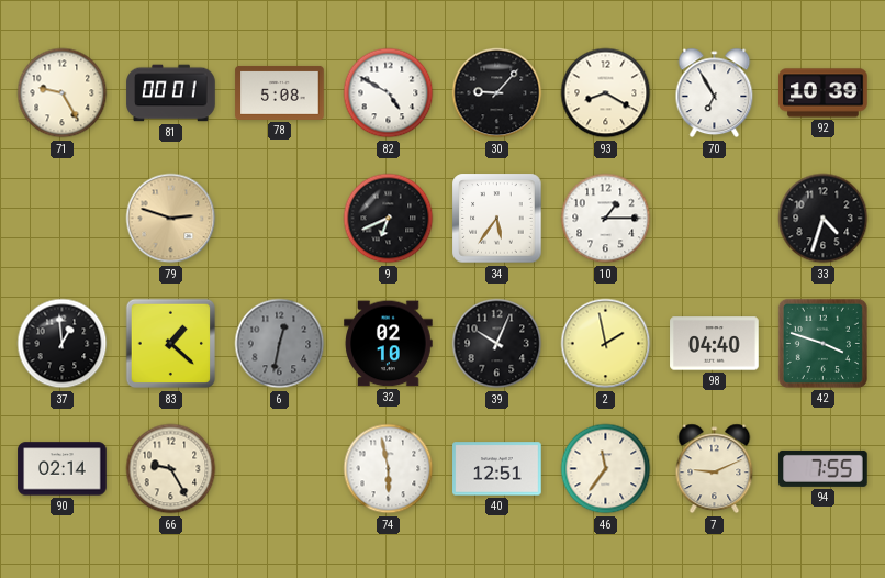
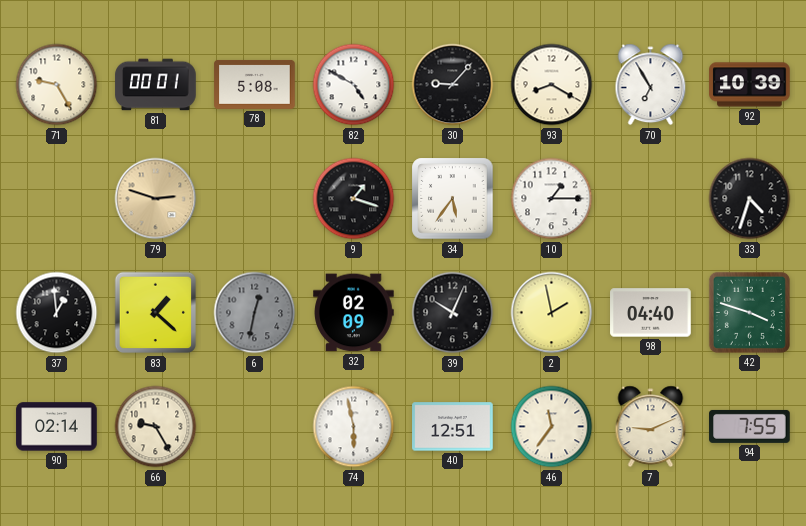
9: 6:41 -> 1:18 (354, 199)
32: 02:10 -> 02:09 (354, 313)
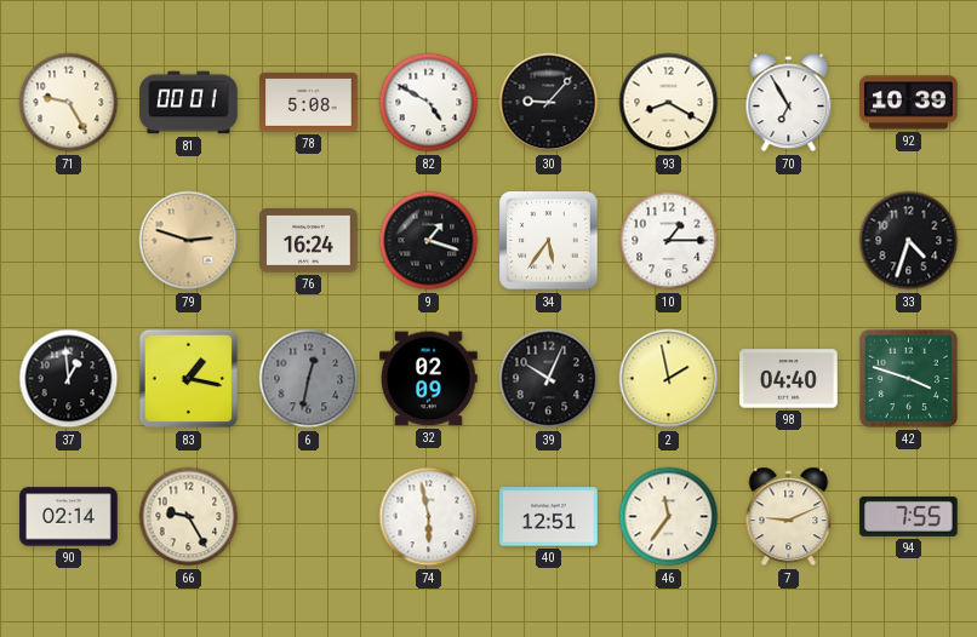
76: none -> 16:24 (309, 241)
83: 1:22 -> 1:17 (189, 379)
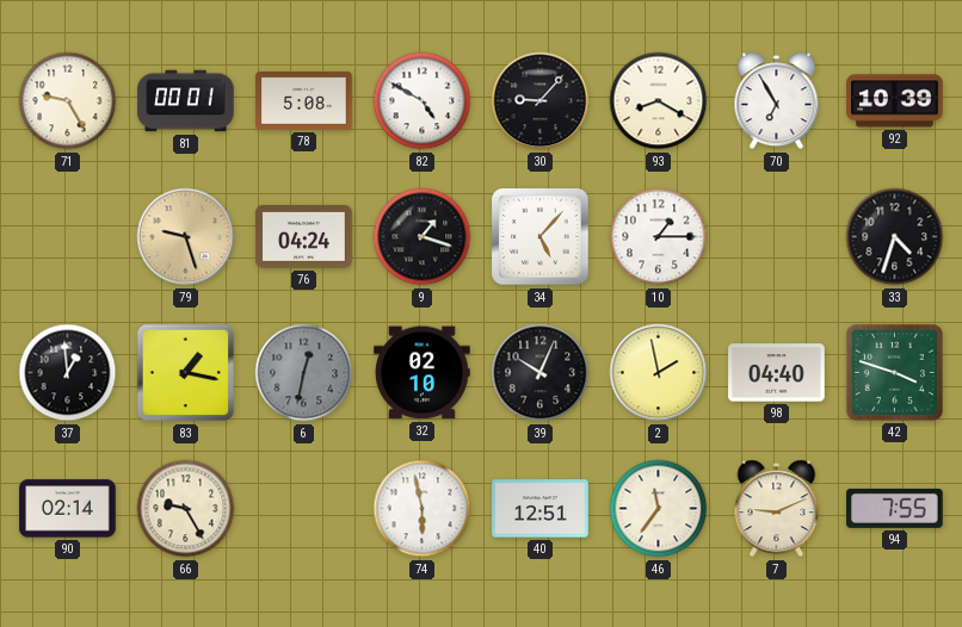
79: 2:48 -> 9:27 (186, 237)
76: 16:24 -> 04:24 (304, 237)
34: 5:36 -> 5:07 (541, 237)
32: 02:09 -> 02:10 (423, 373)
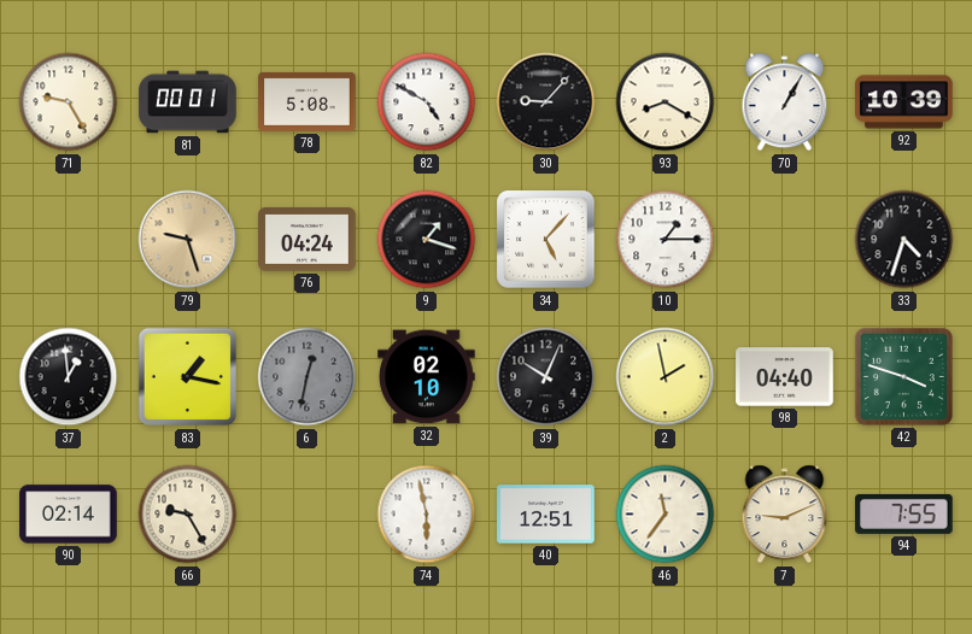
70: 6:55 -> 1:05 (785, 102)
